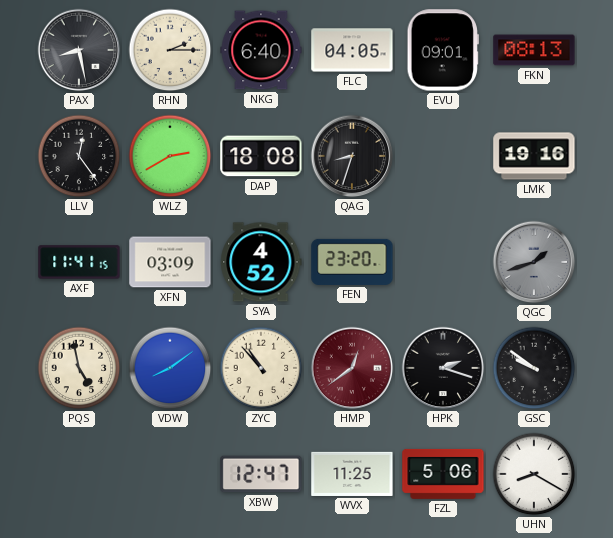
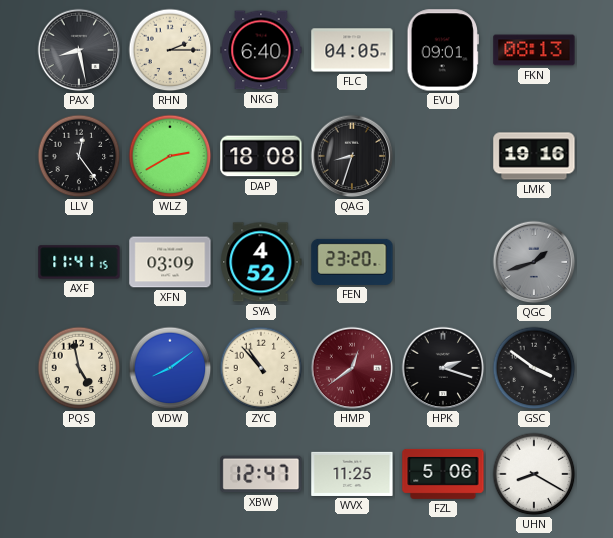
GSC: 9:51 -> 3:51 (534, 368)
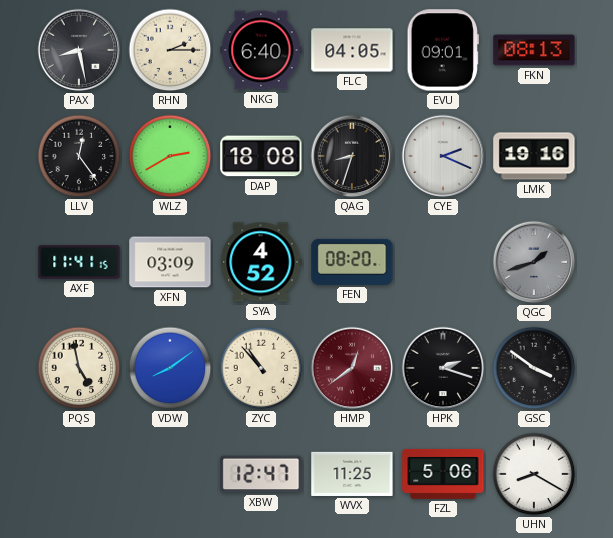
CYE: none -> 2:19 (443, 156)
FEN: 23:20 -> 08:20 (352, 262)
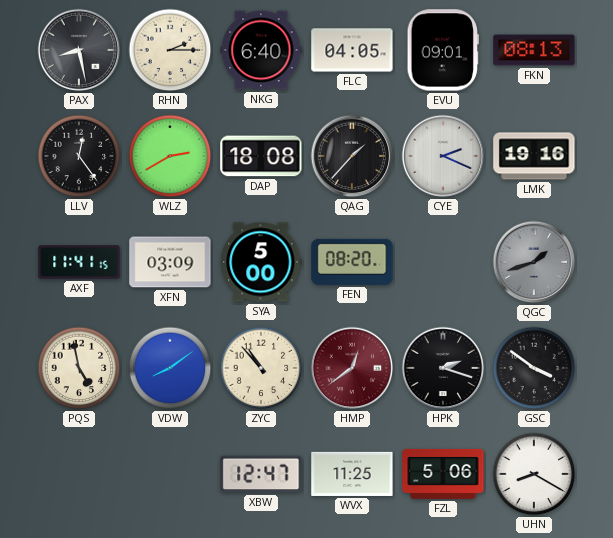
QAG: 8:33 -> 1:37 (352, 156)
SYA: 4:52 -> 5:00 (261, 262)
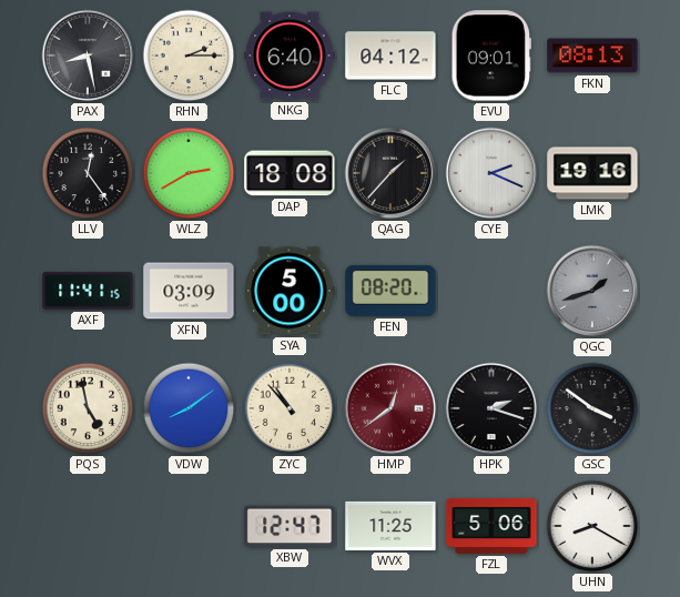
FLC: 04:05 -> 04:12 (390, 55)
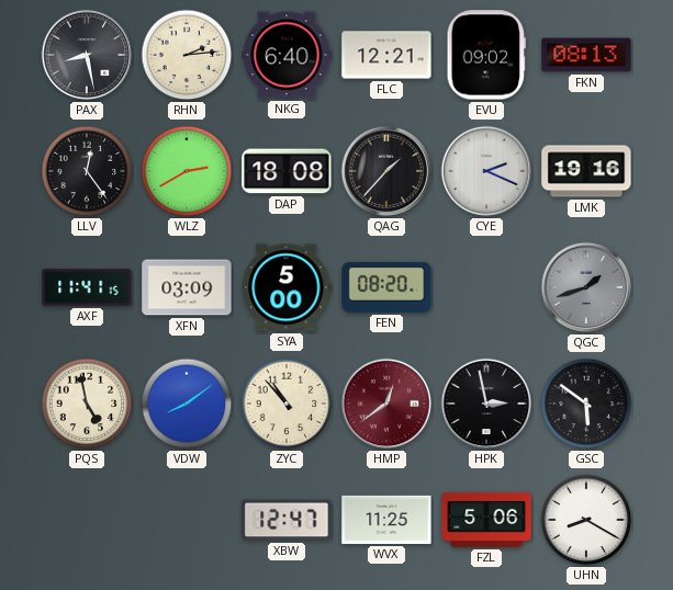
RHN: 2:15 -> 2:14 (187, 55)
FLC: 04:12 -> 12:21 (386, 55)
EVU: 09:01 -> 09:02 (486, 55)
HPK: 2:18 -> 2:58 (486, 404)
GSC: 3:51 -> 5:51 (586, 404)
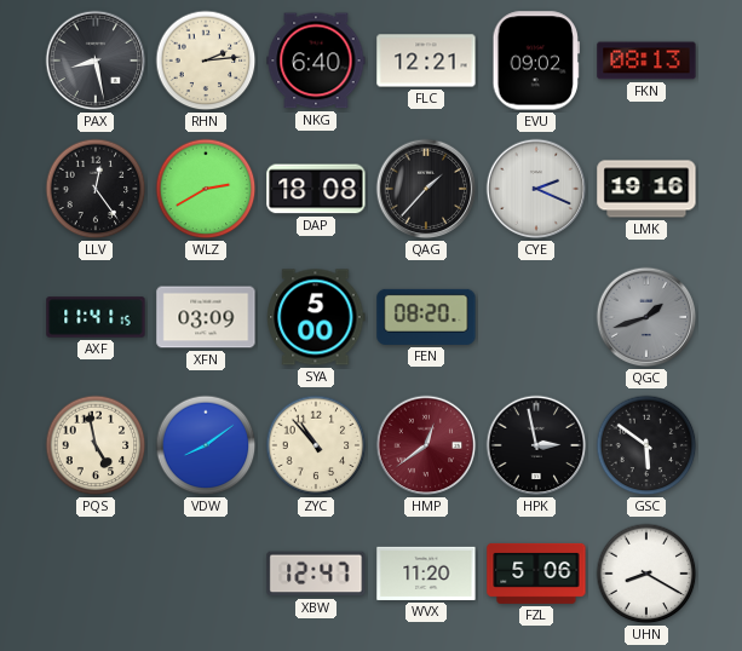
WVX: 11:25 -> 11:20 (426, 574)
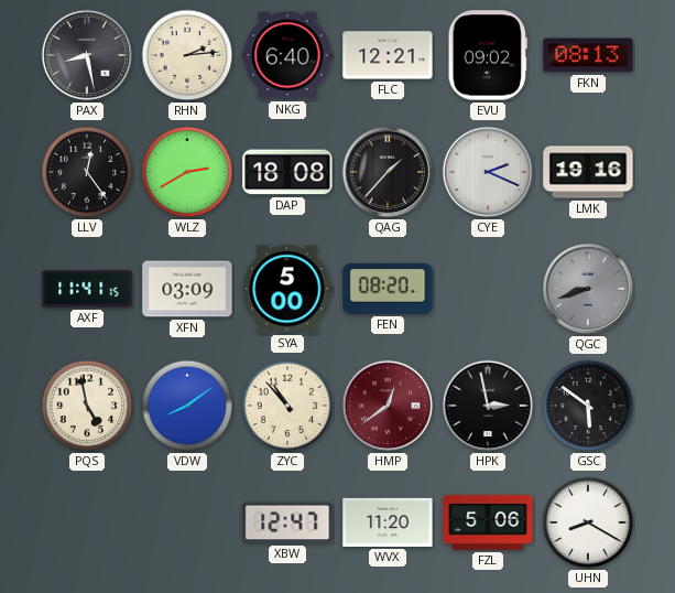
QGC: 1:42 -> 8:42 (588, 289)
